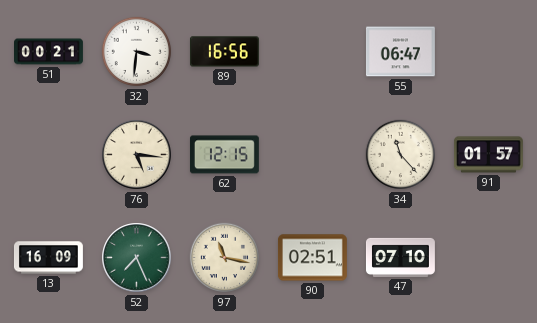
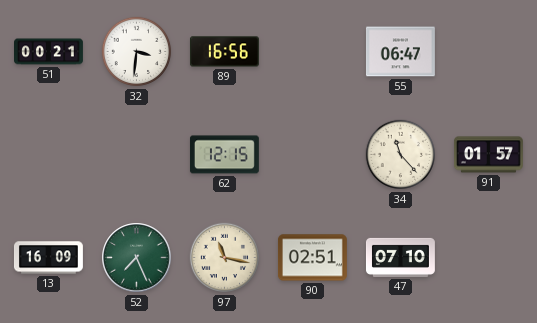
76: 5:16 -> none (137, 155)
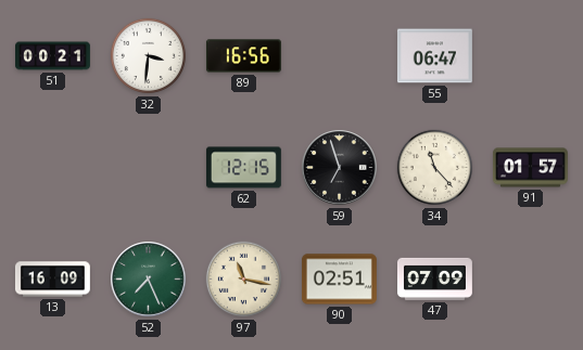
59: none -> 6:57 (340, 168)
47: 07:10 -> 07:09 (434, 278)
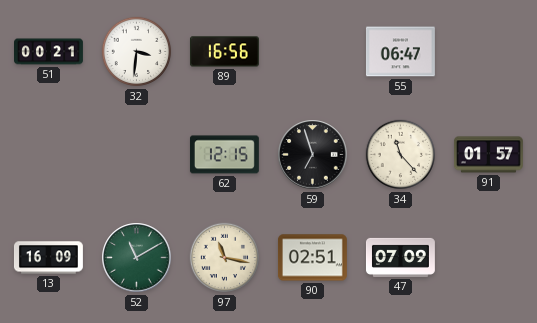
52: 7:26 -> 11:10 (137, 258)
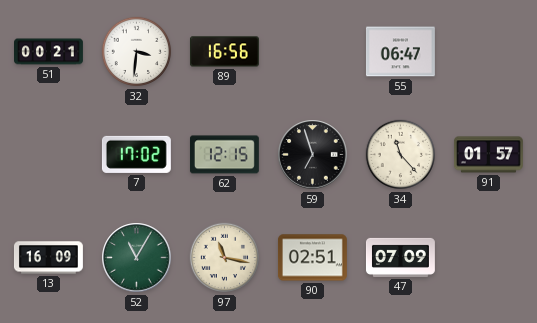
7: none -> 17:02 (136, 154)
52: 11:10 -> 11:05 (137, 258)
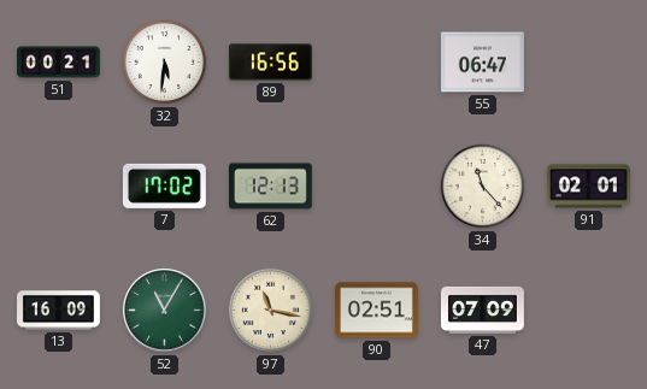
32: 3:31 -> 5:31 (165, 63)
62: 12:15 -> 12:13 (270, 187)
59: 6:57 -> none (313, 155)
91: 01:57 -> 02:01 (588, 187)
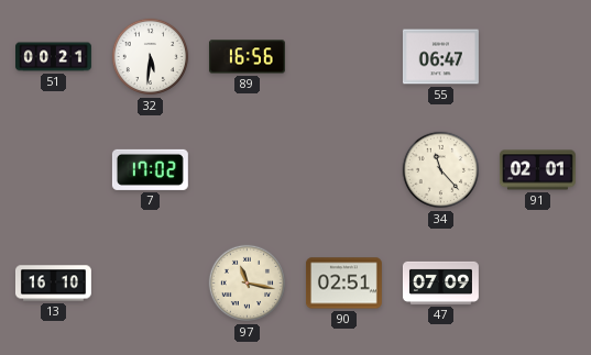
62: 12:13 -> none (270, 187)
13: 16:09 -> 16:10 (53, 284)
52: 11:05 -> none (165, 311)
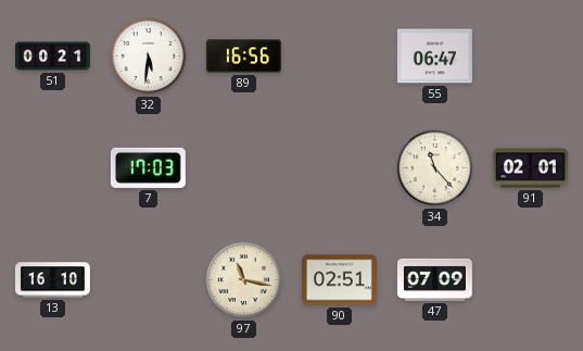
7: 17:02 -> 17:03 (148, 167)
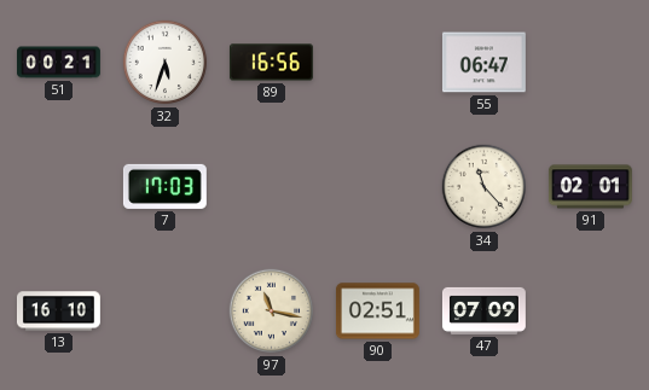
32: 5:31 -> 5:33 (166, 63)
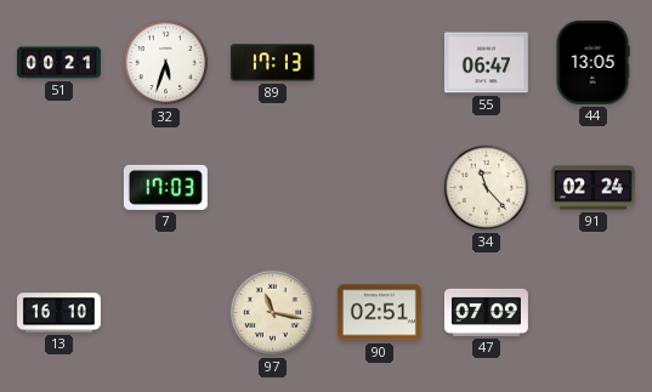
89: 16:56 -> 17:13 (272, 63)
44: none -> 13:05 (593, 62)
91: 02:01 -> 02:24 (593, 188)
